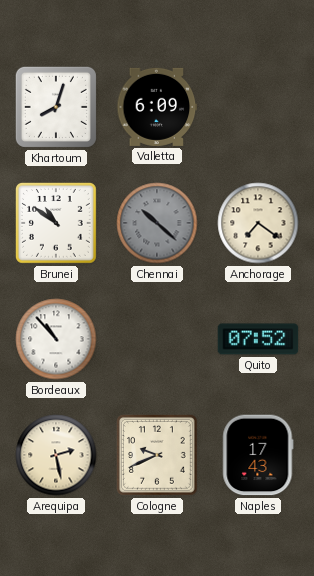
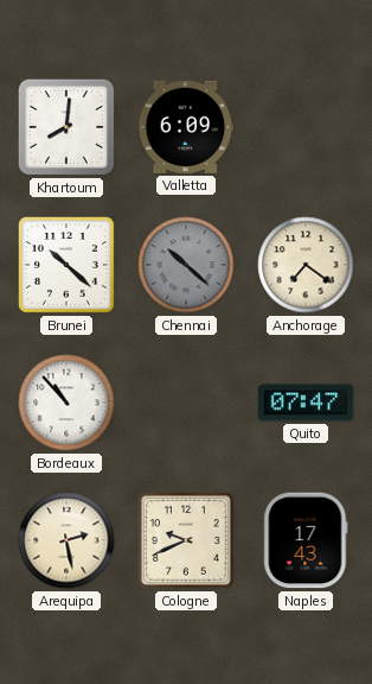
Khartoum: 8:03 -> 8:01 (66, 127)
Brunei: 10:51 -> 10:22 (66, 265)
Quito: 07:52 -> 07:47 (306, 403)
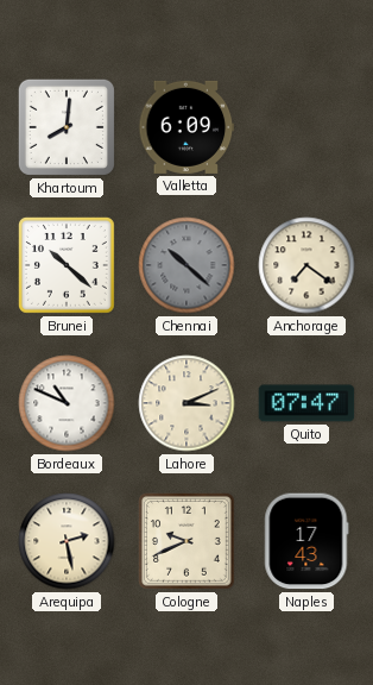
Bordeaux: 10:53 -> 10:49 (67, 403)
Lahore: none -> 3:11 (186, 403)
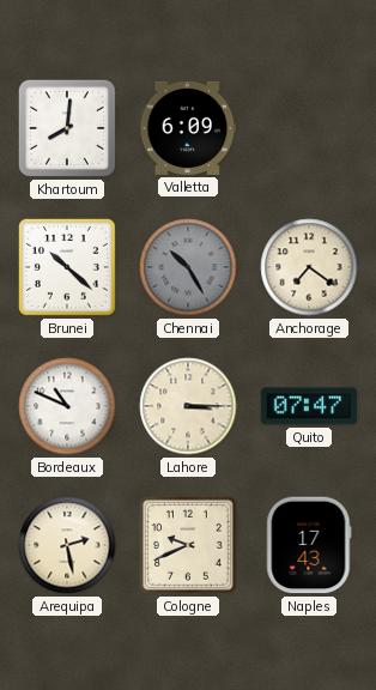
Chennai: 10:22 -> 10:25 (188, 267)
Lahore: 3:11 -> 3:15 (188, 406)
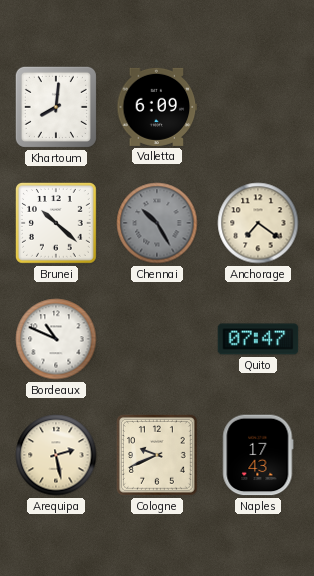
Lahore: 3:15 -> none (188, 406)
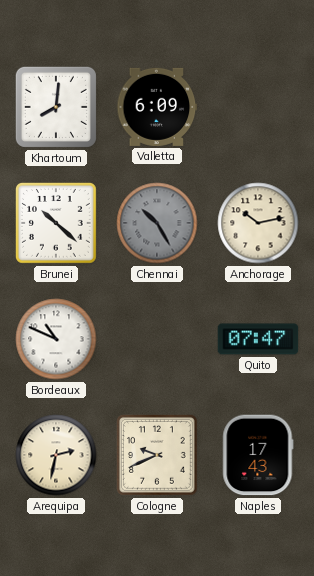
Anchorage: 7:21 -> 10:13 (258, 223)
Arequipa: 2:28 -> 2:32 (56, 455)
